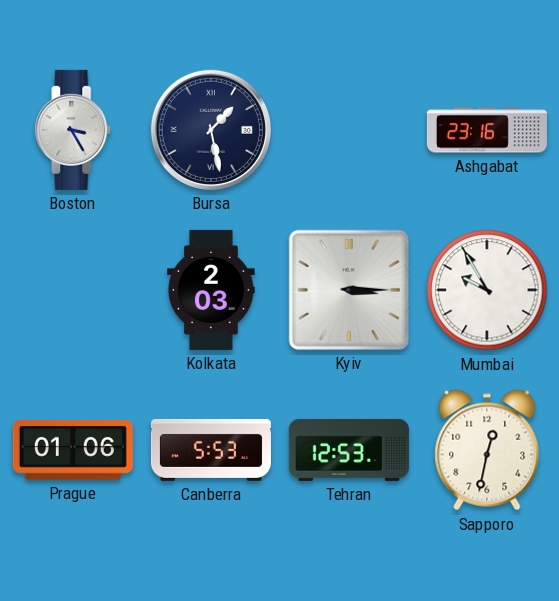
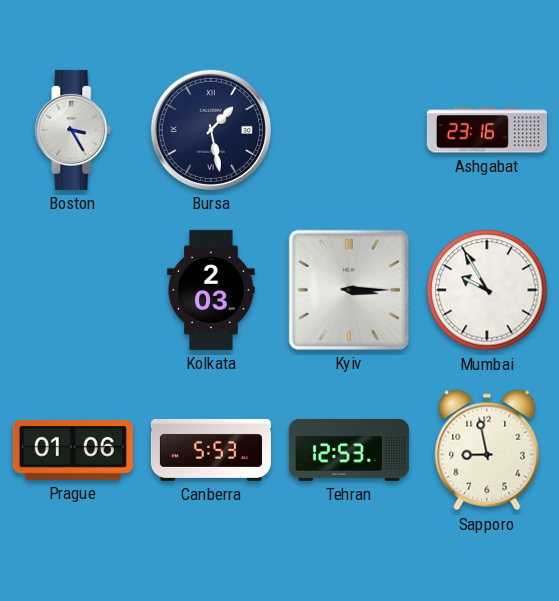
Sapporo: 12:32 -> 8:58 (487, 450)
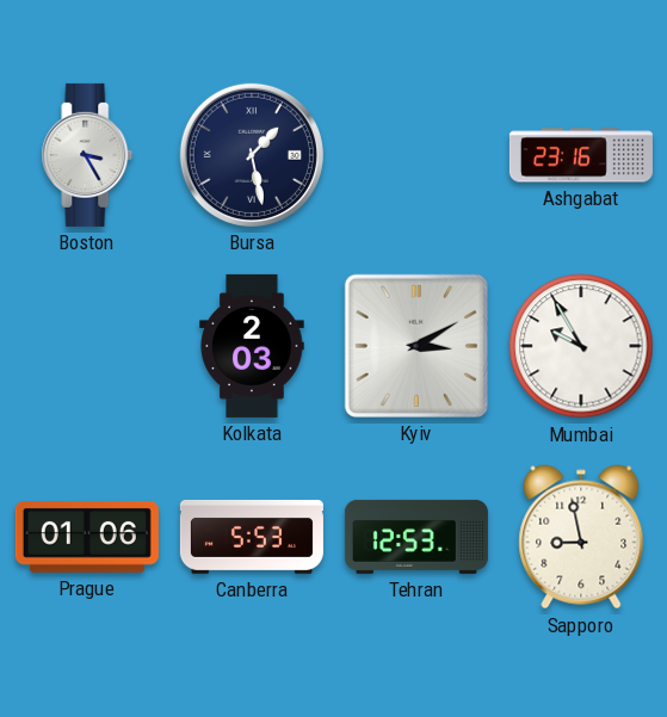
Kyiv: 3:15 -> 3:10 (416, 346)
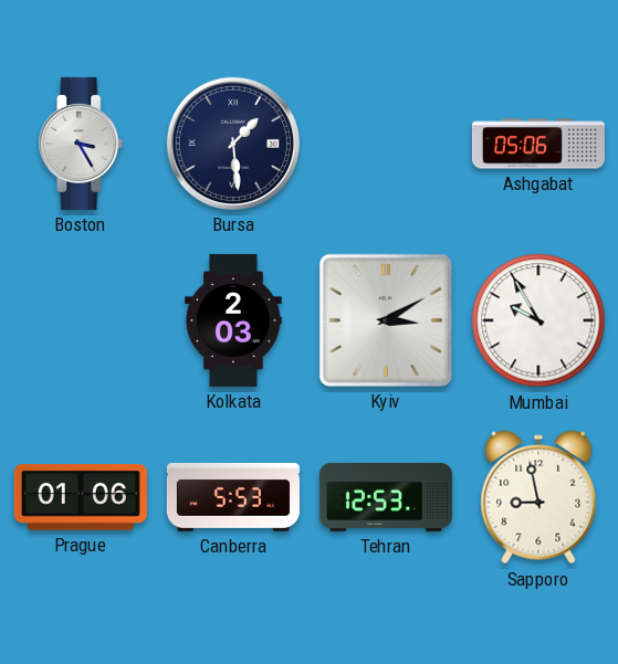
Bursa: 1:28 -> 1:29 (233, 144)
Ashgabat: 23:16 -> 05:06 (538, 144)
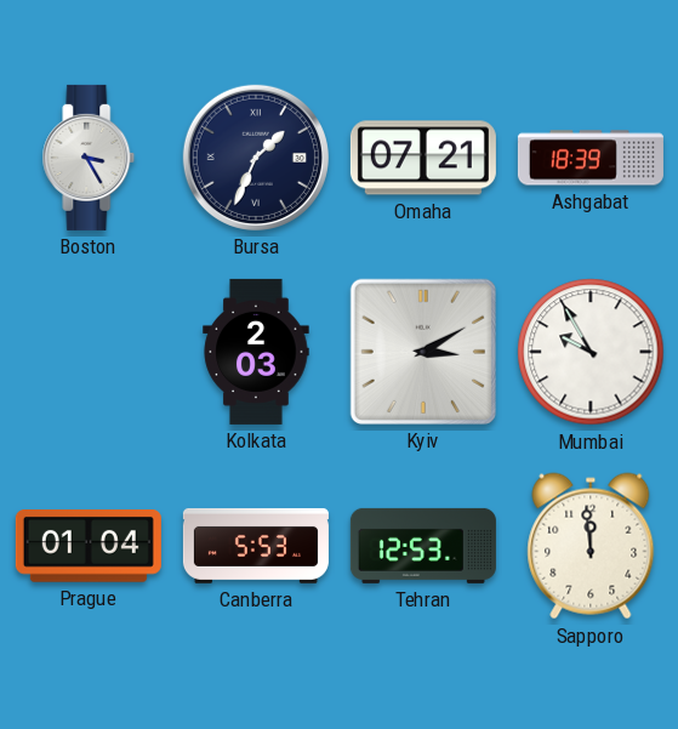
Bursa: 1:29 -> 1:34 (256, 158)
Omaha: none -> 07:21 (423, 158)
Ashgabat: 05:06 -> 18:39 (591, 158)
Prague: 01:06 -> 01:04 (89, 547)
Sapporo: 8:58 -> 11:59 (591, 546)
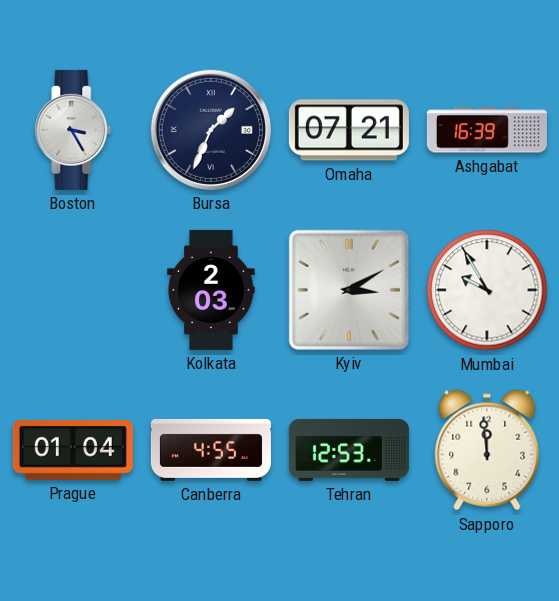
Ashgabat: 18:39 -> 16:39 (487, 130)
Canberra: 5:53 -> 4:55 (211, 450)
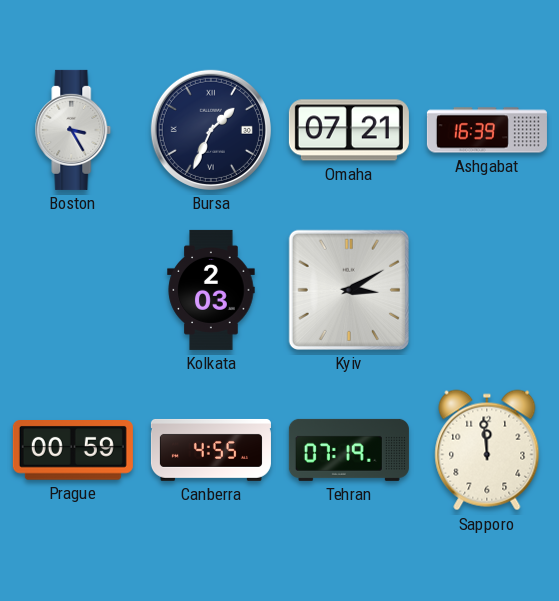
Mumbai: 9:55 -> none (487, 290)
Prague: 01:04 -> 00:59 (73, 451)
Tehran: 12:53 -> 07:19 (349, 450)
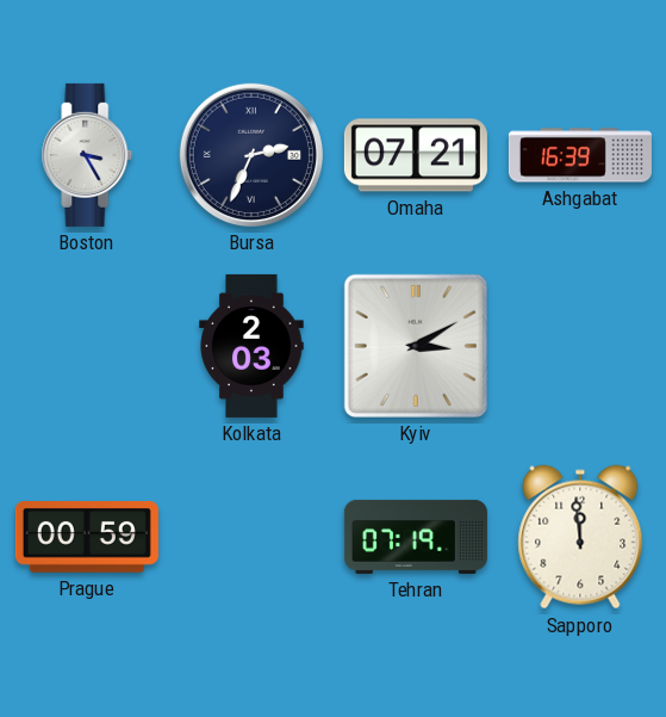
Bursa: 1:34 -> 2:34 (251, 155)
Canberra: 4:55 -> none (211, 450)
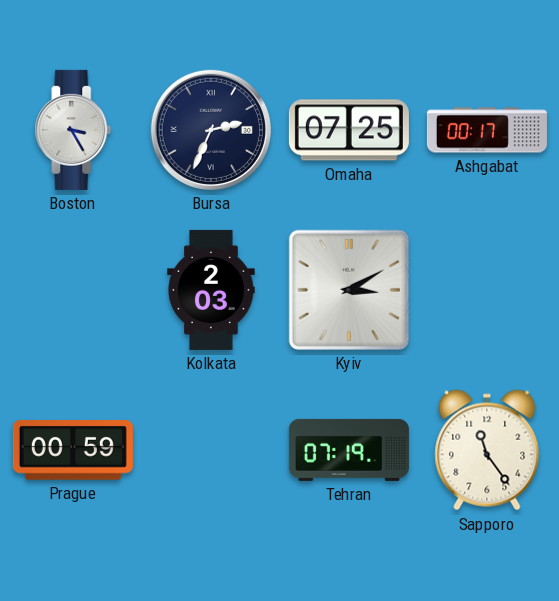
Omaha: 07:21 -> 07:25 (349, 130)
Ashgabat: 16:39 -> 00:17 (487, 130)
Sapporo: 11:59 -> 11:24 (487, 450)
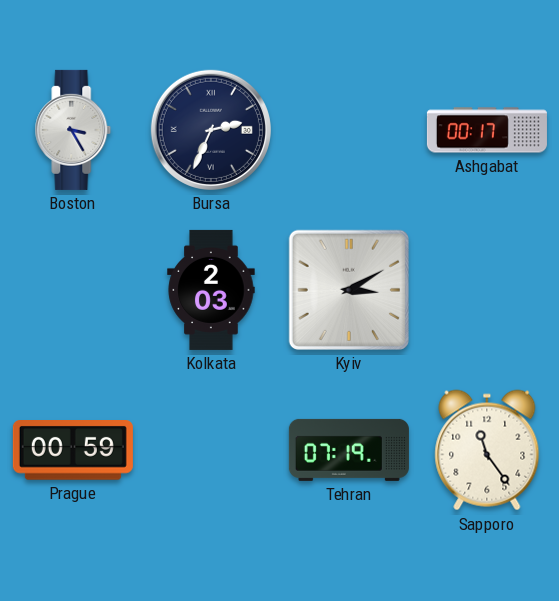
Omaha: 07:25 -> none (349, 130)
